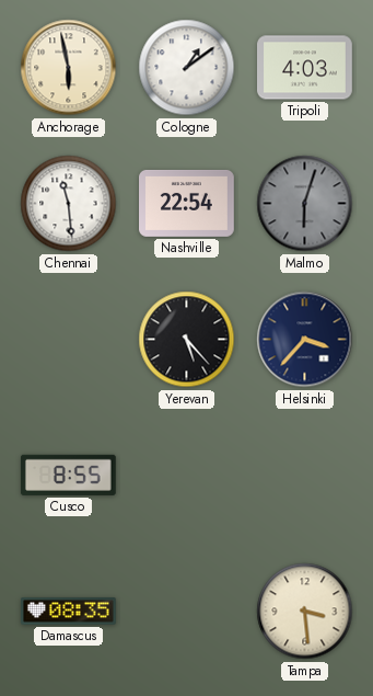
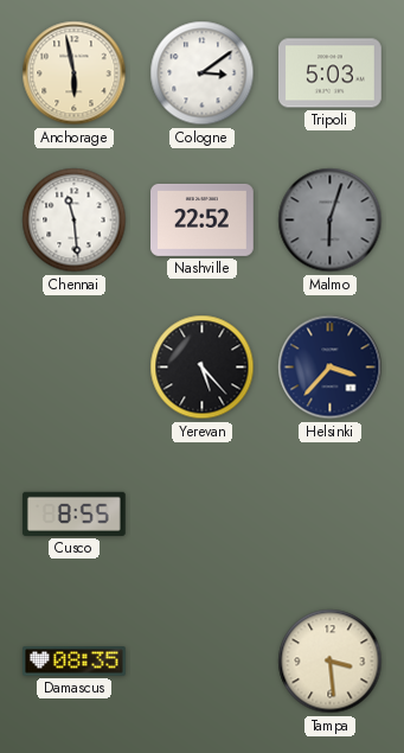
Cologne: 1:09 -> 3:09 (203, 74)
Tripoli: 4:03 -> 5:03 (331, 74)
Nashville: 22:54 -> 22:52 (203, 219)
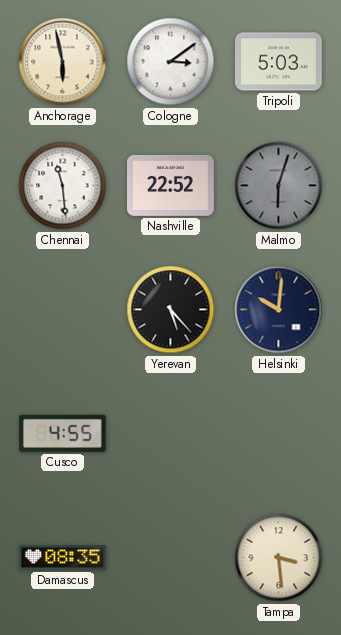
Helsinki: 3:37 -> 10:01 (279, 310)
Cusco: 8:55 -> 4:55 (62, 433)
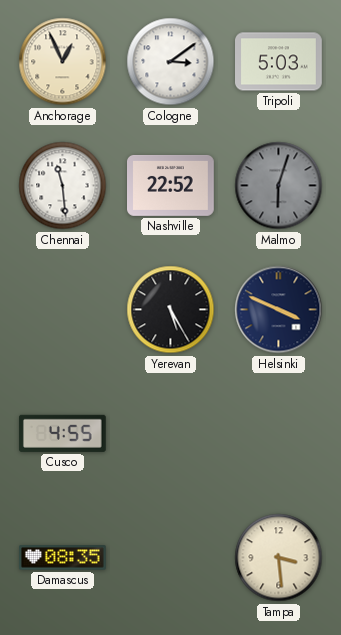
Anchorage: 5:58 -> 12:56 (63, 62)
Yerevan: 5:23 -> 5:25 (171, 310)
Helsinki: 10:01 -> 3:49 (279, 310)
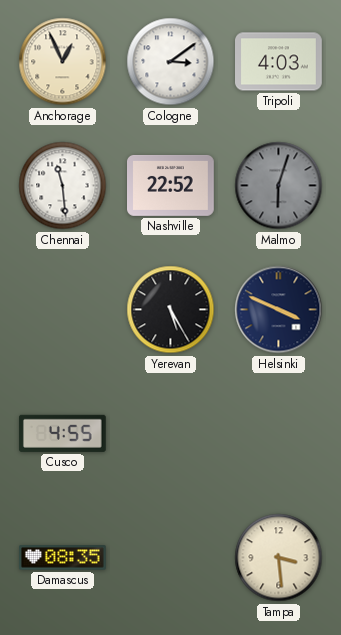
Tripoli: 5:03 -> 4:03 (279, 62)
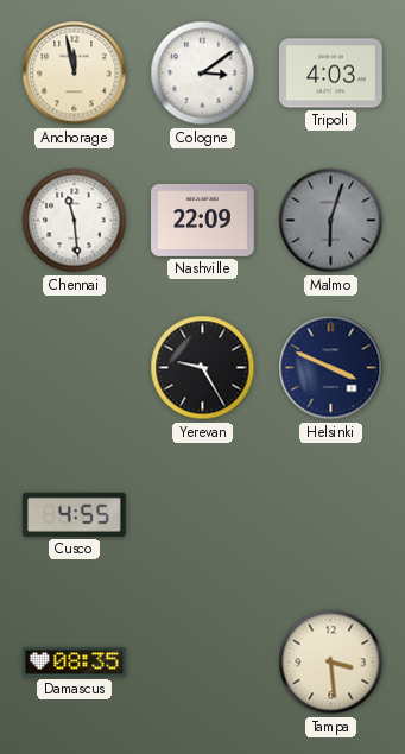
Anchorage: 12:56 -> 11:58 (75, 74)
Nashville: 22:52 -> 22:09 (203, 220)
Yerevan: 5:25 -> 9:25 (203, 368)
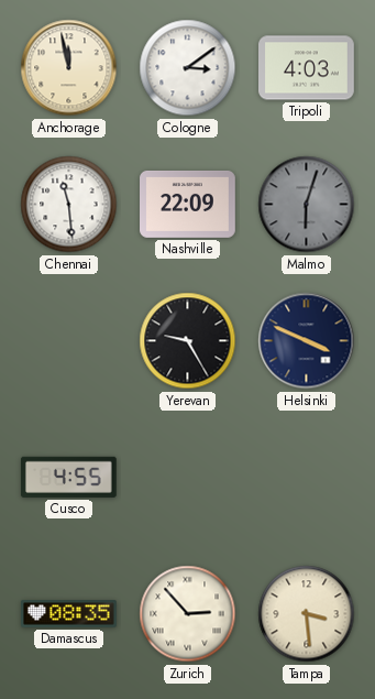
Zurich: none -> 2:53 (188, 614)
